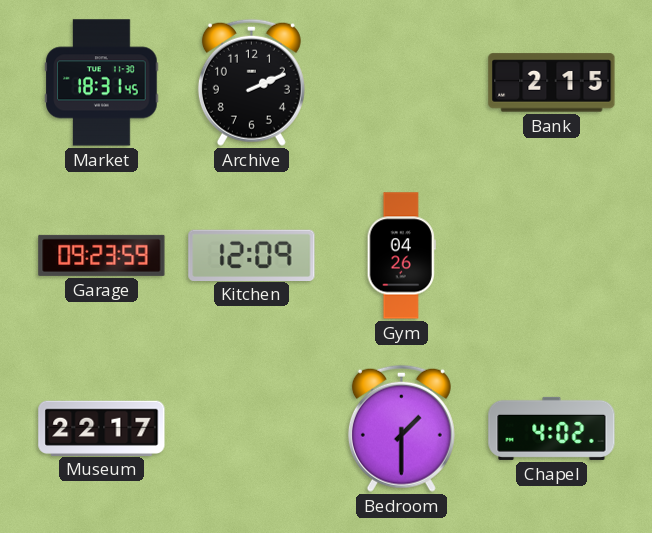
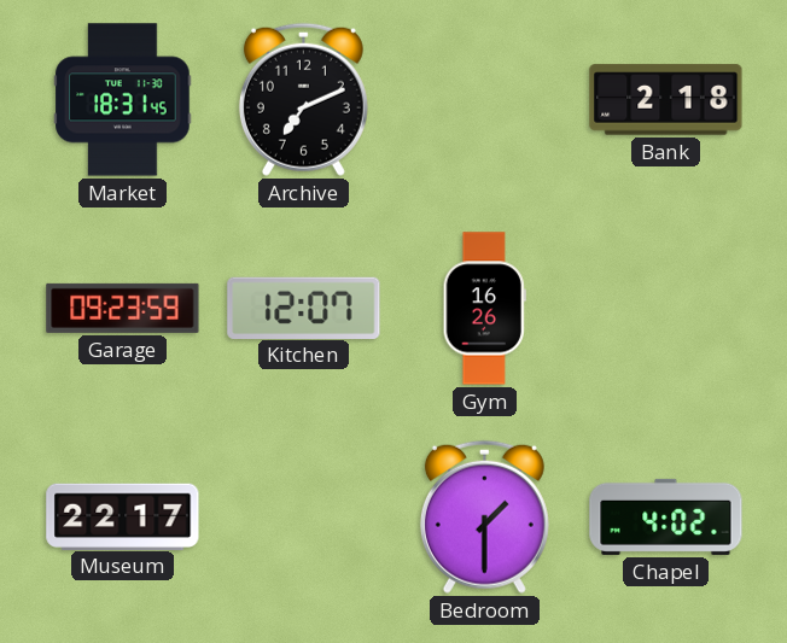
Archive: 2:11 -> 7:11 (303, 99)
Bank: 2:15 -> 2:18 (666, 100)
Kitchen: 12:09 -> 12:07 (304, 308)
Gym: 04:26 -> 16:26 (484, 309)
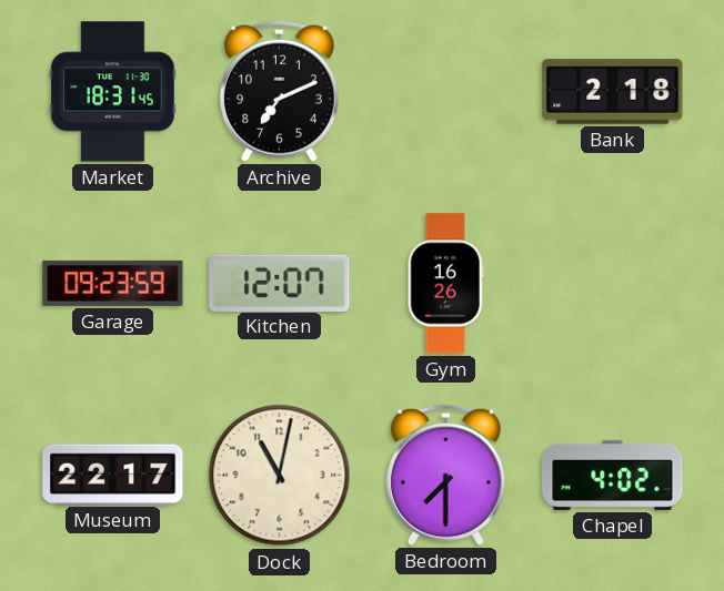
Dock: none -> 11:02 (280, 476)
Bedroom: 1:30 -> 7:30 (445, 475)
